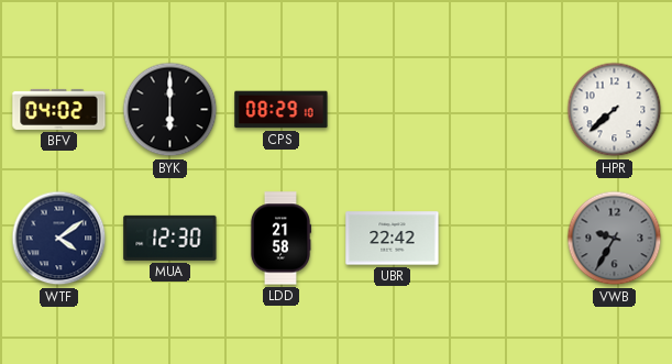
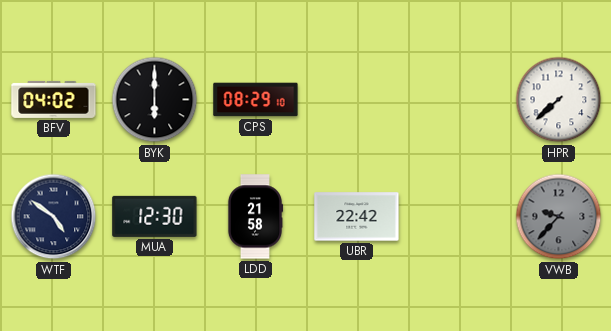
WTF: 4:09 -> 4:51 (54, 217)
VWB: 9:35 -> 9:37 (559, 217)
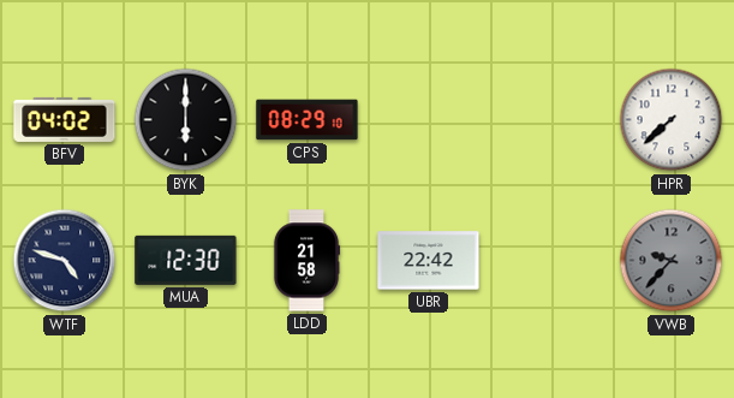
WTF: 4:51 -> 4:48 (65, 261)
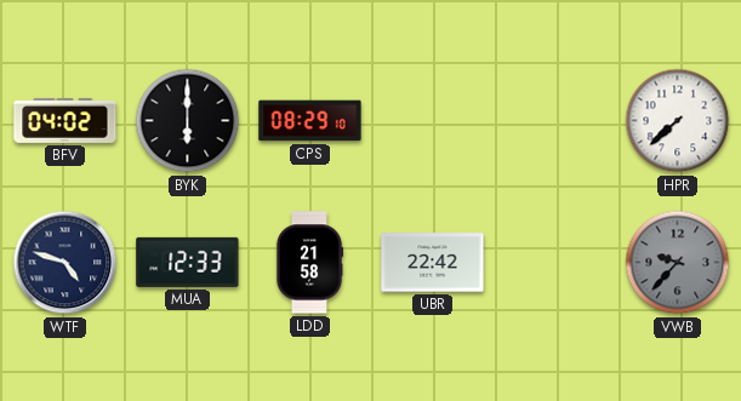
MUA: 12:30 -> 12:33 (188, 262)
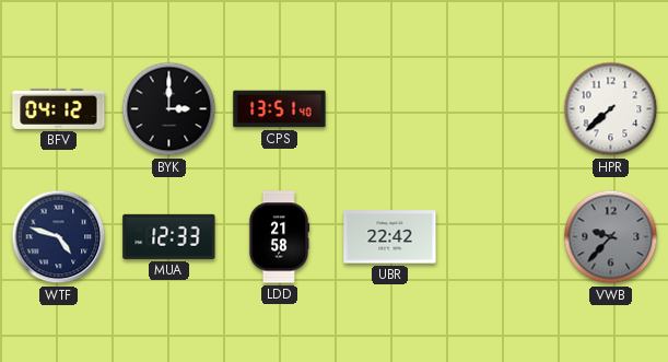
BFV: 04:02 -> 04:12 (59, 108)
BYK: 6:00 -> 3:00 (169, 109)
CPS: 08:29 -> 13:51 (280, 109)
